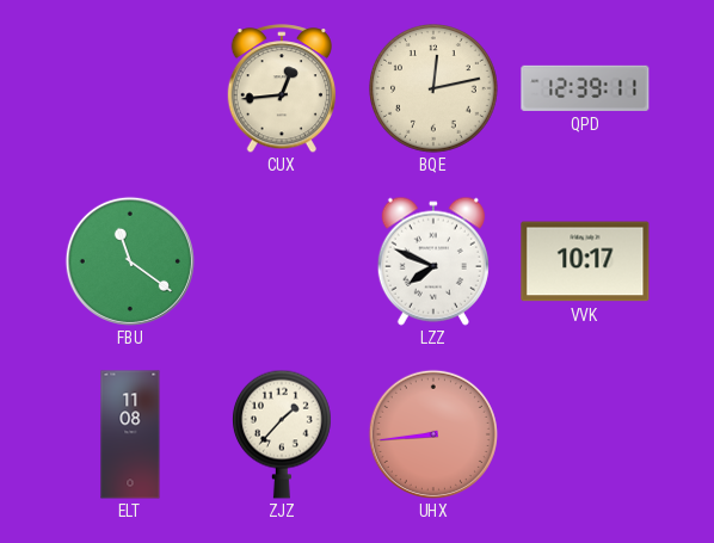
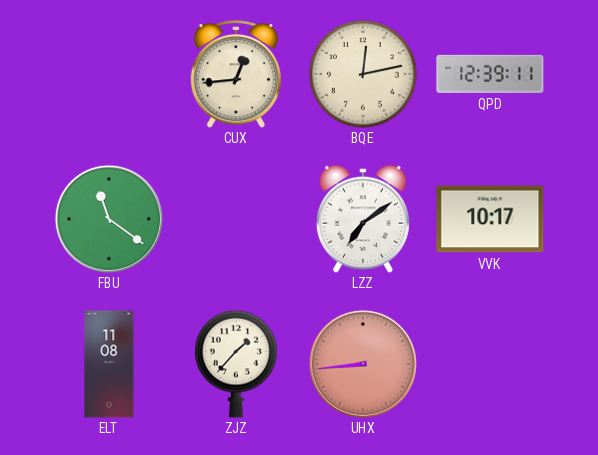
LZZ: 7:49 -> 7:09 (363, 219)
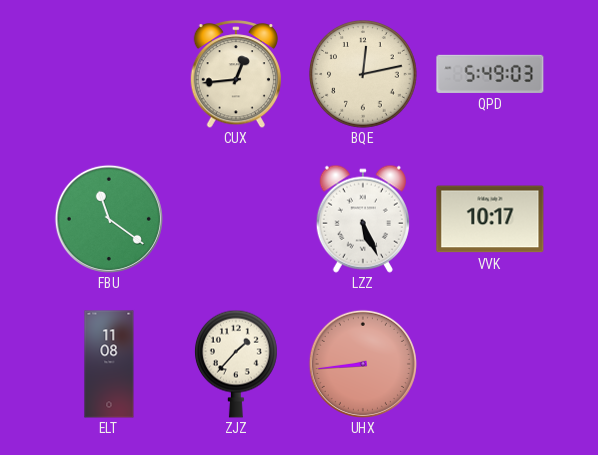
QPD: 12:39 -> 5:49 (490, 74)
LZZ: 7:09 -> 5:26 (363, 219)
